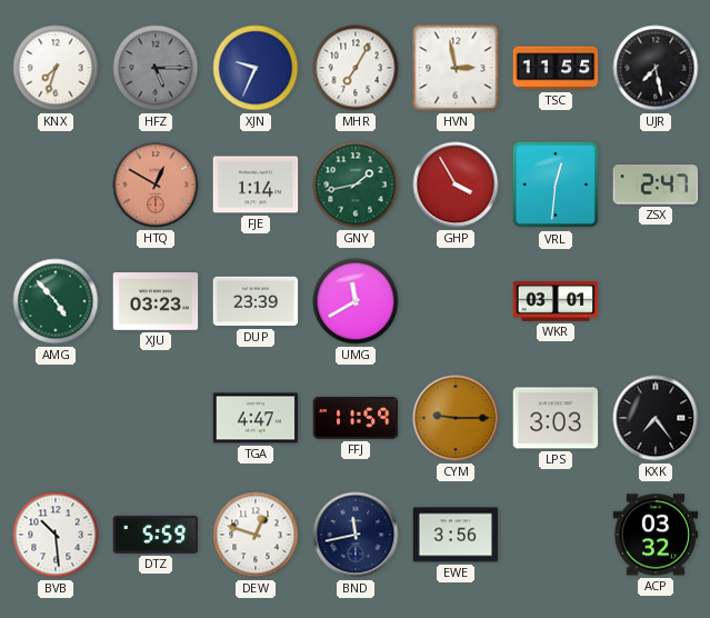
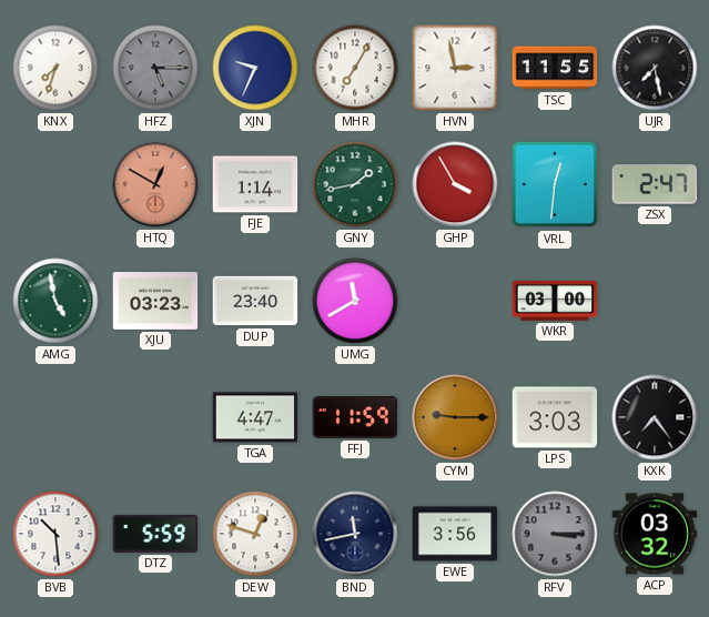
AMG: 4:53 -> 4:58 (55, 301)
DUP: 23:39 -> 23:40 (255, 301)
WKR: 03:01 -> 03:00 (555, 302)
RFV: none -> 3:15 (555, 534)
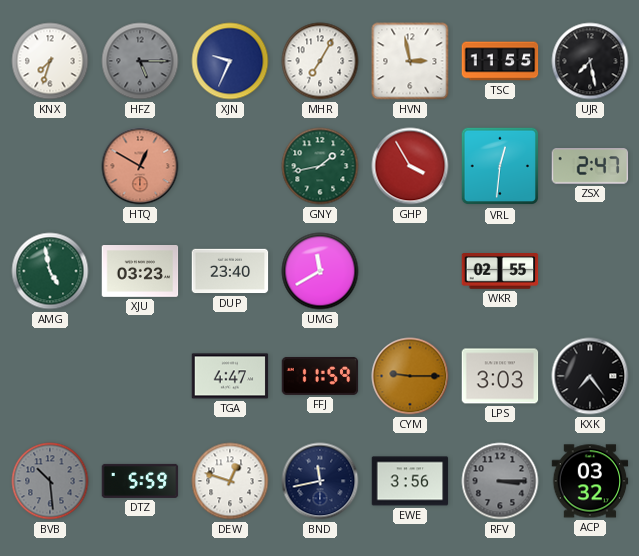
FJE: 1:14 -> none (255, 184)
WKR: 03:00 -> 02:55 (500, 272)
BVB dial: white -> grey (50, 481)
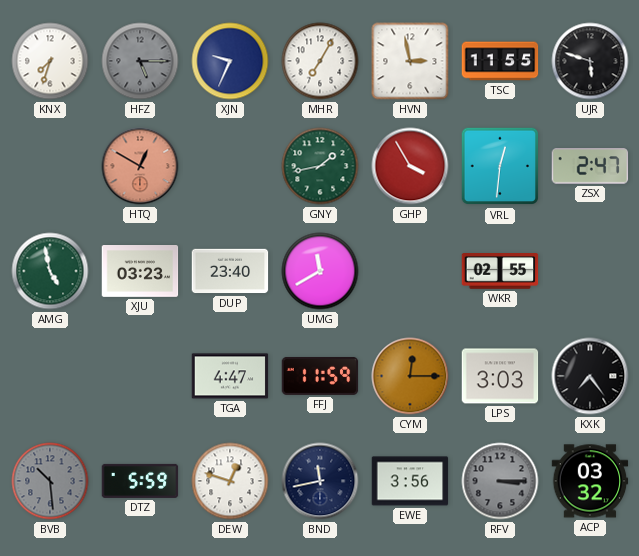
UJR: 7:28 -> 5:48 (590, 61)
CYM: 9:15 -> 12:15 (410, 376)
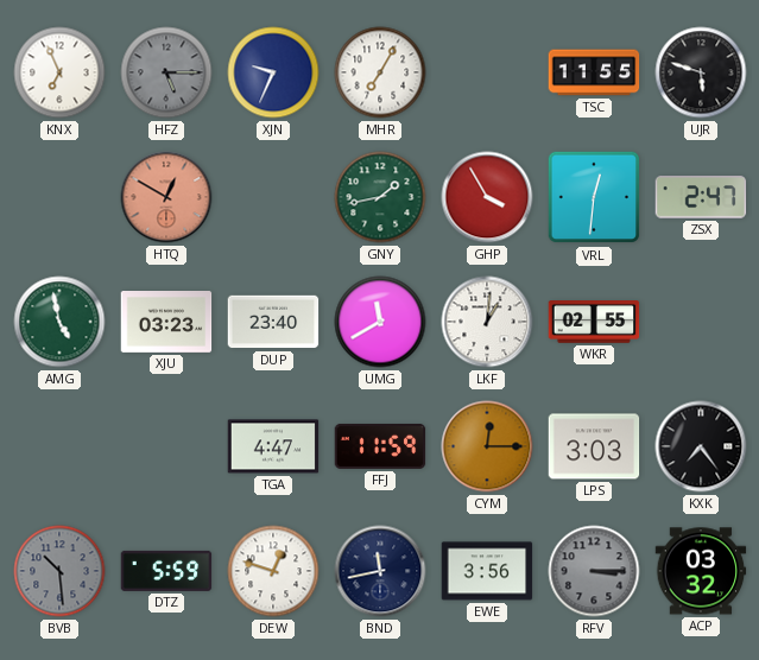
KNX: 7:33 -> 6:56 (59, 72)
HVN: 2:58 -> none (410, 61)
LKF: none -> 1:01 (487, 322)
